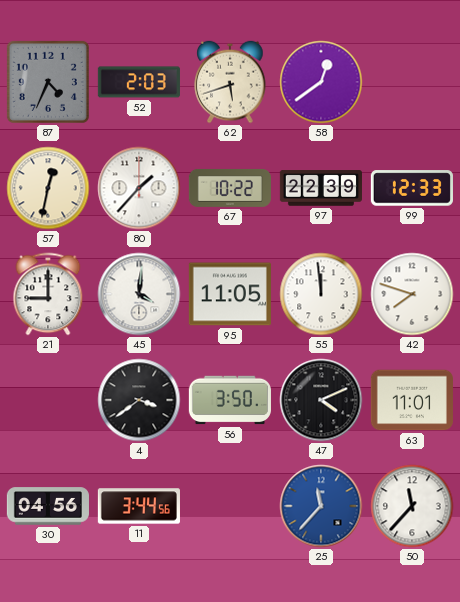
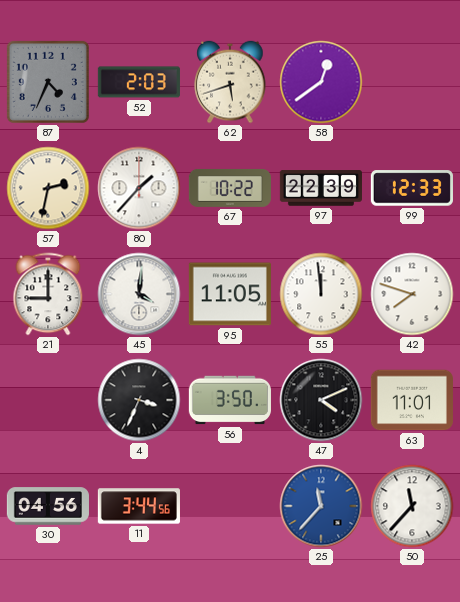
57: 12:32 -> 2:32 (48, 188)
4: 3:39 -> 3:34 (139, 400)
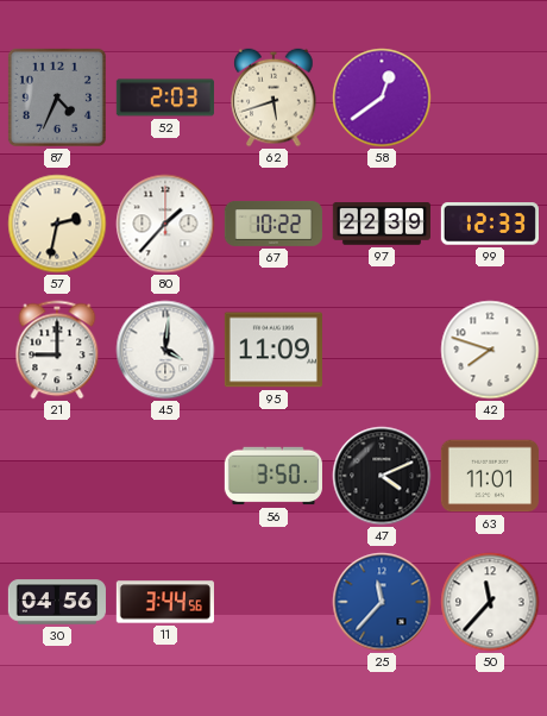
95: 11:05 -> 11:09 (273, 350)
55: 11:59 -> none (321, 294)
4: 3:34 -> none (139, 400)
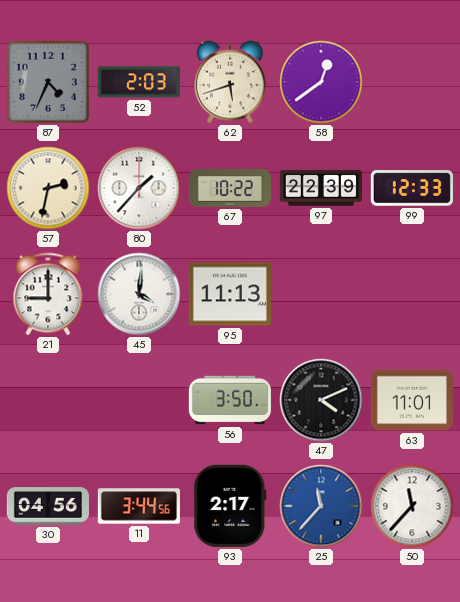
95: 11:09 -> 11:13 (230, 294)
42: 7:48 -> none (490, 350)
93: none -> 2:17 (230, 506)
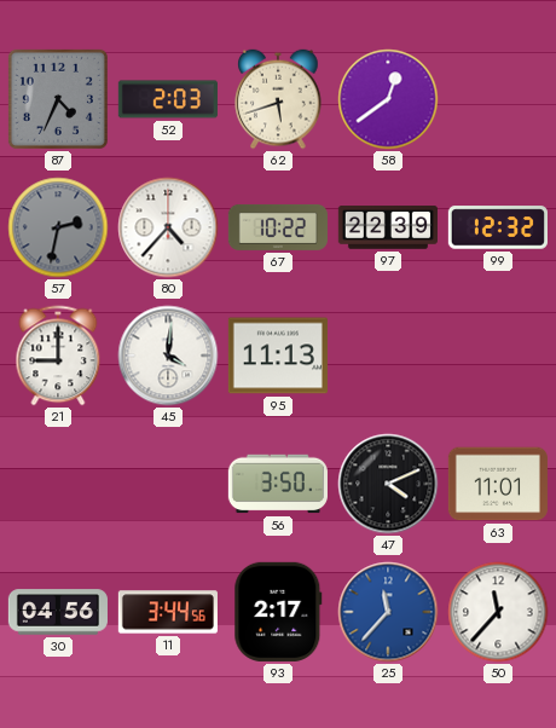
57 dial: cream -> grey (58, 227)
80: 1:37 -> 4:37 (168, 227)
99: 12:33 -> 12:32 (498, 227)
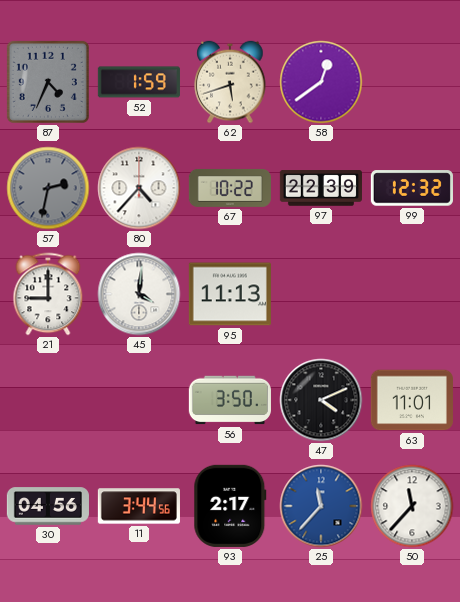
52: 2:03 -> 1:59 (139, 82)
